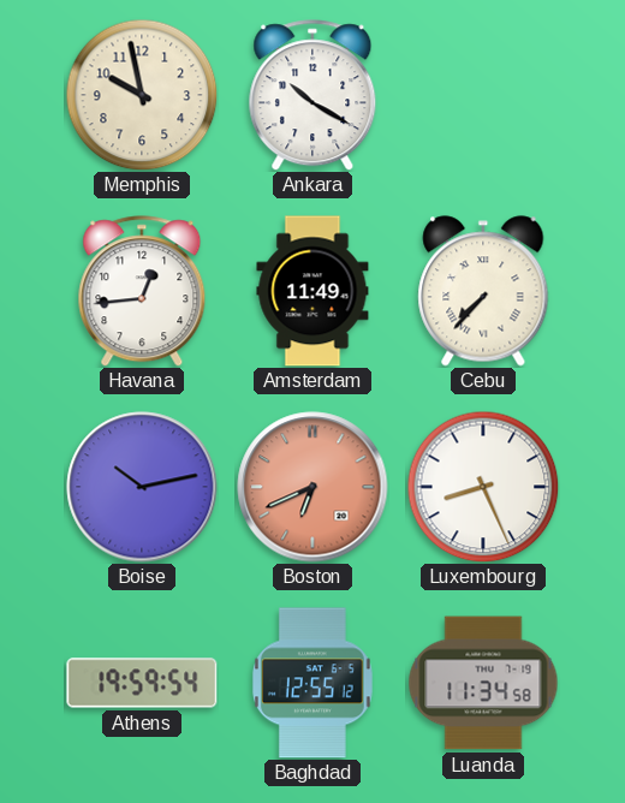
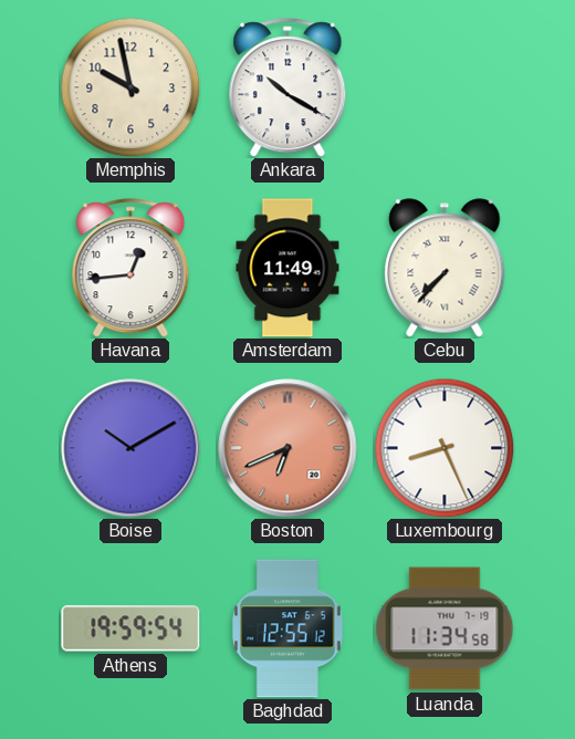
Boise: 10:13 -> 10:10 (130, 448)
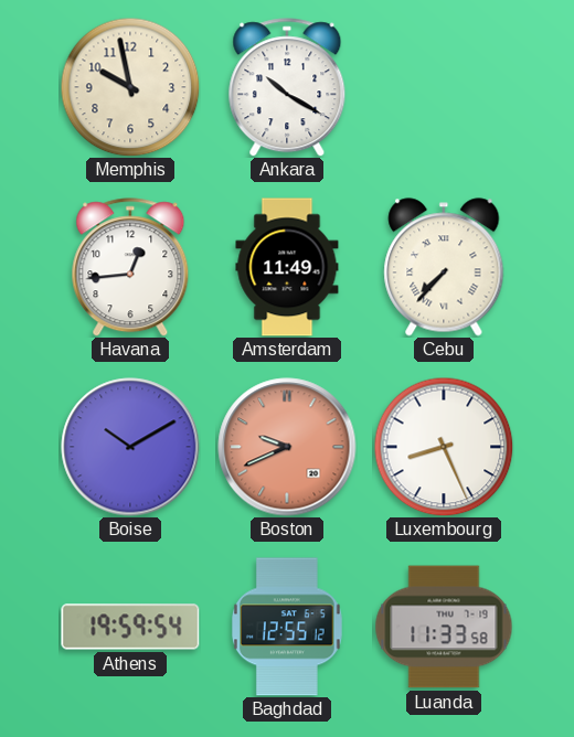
Boston: 6:41 -> 9:41 (287, 447)
Luanda: 11:34 -> 11:33 (444, 627)
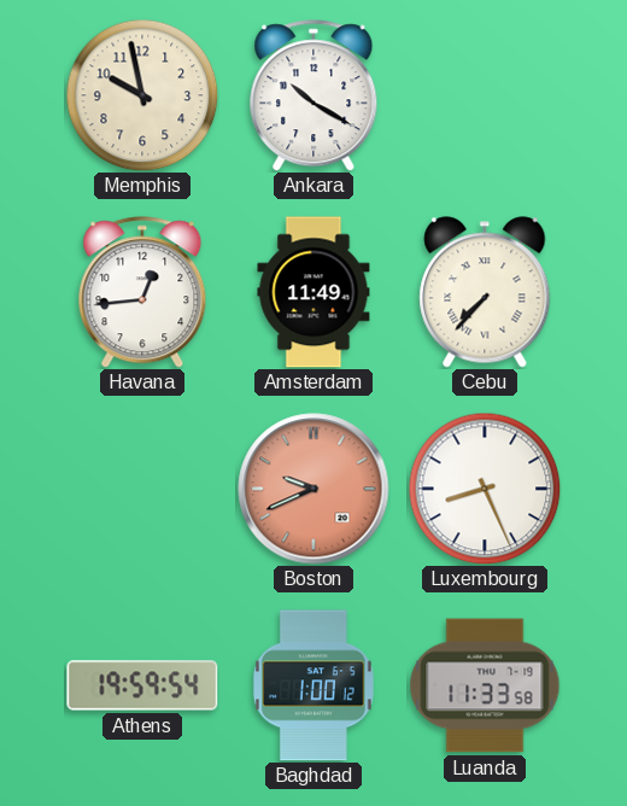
Boise: 10:10 -> none (130, 447)
Baghdad: 12:55 -> 1:00 (313, 685)
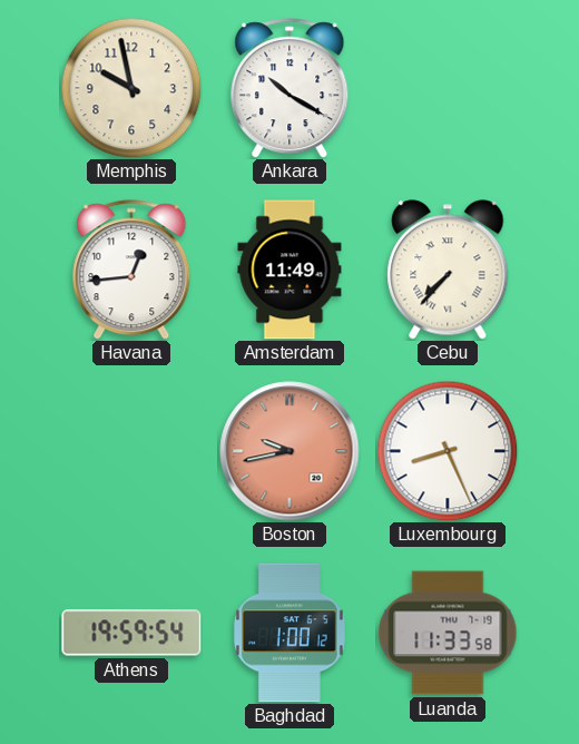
Boston: 9:41 -> 9:43 (289, 451)
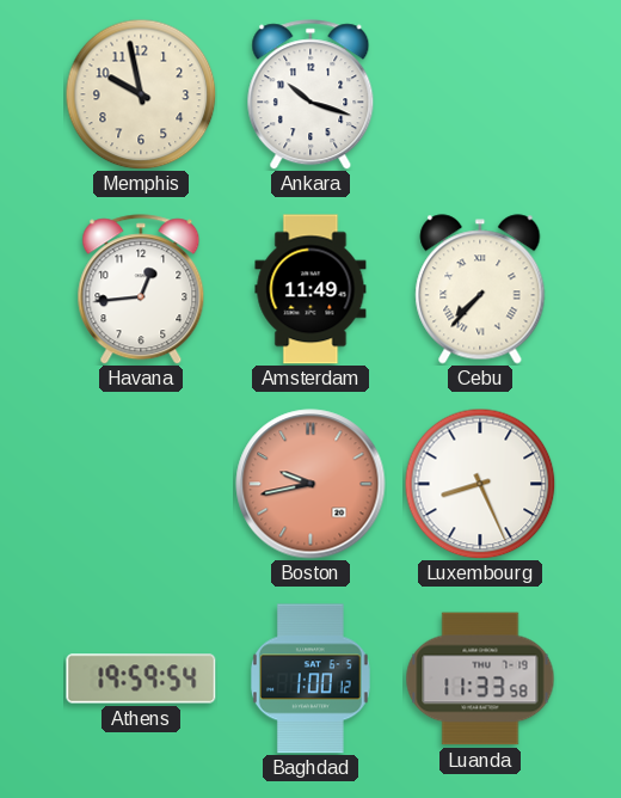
Ankara: 10:20 -> 10:18 (310, 94)
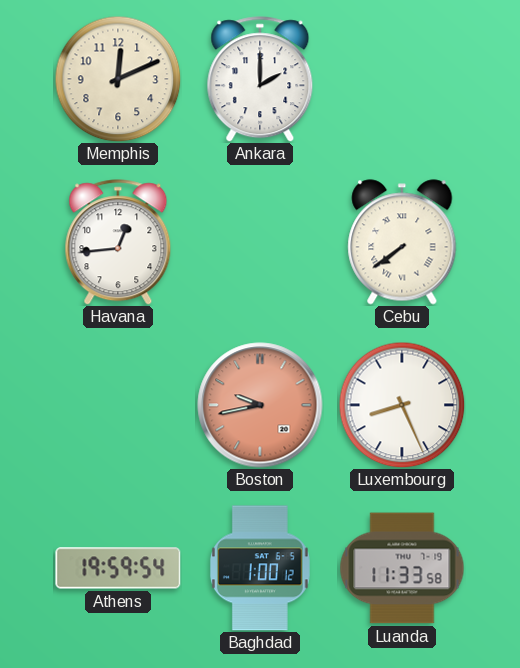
Memphis: 9:58 -> 12:11 (118, 79)
Ankara: 10:18 -> 2:00 (260, 79)
Amsterdam: 11:49 -> none (310, 289)
Cebu: 7:37 -> 7:39 (402, 242)
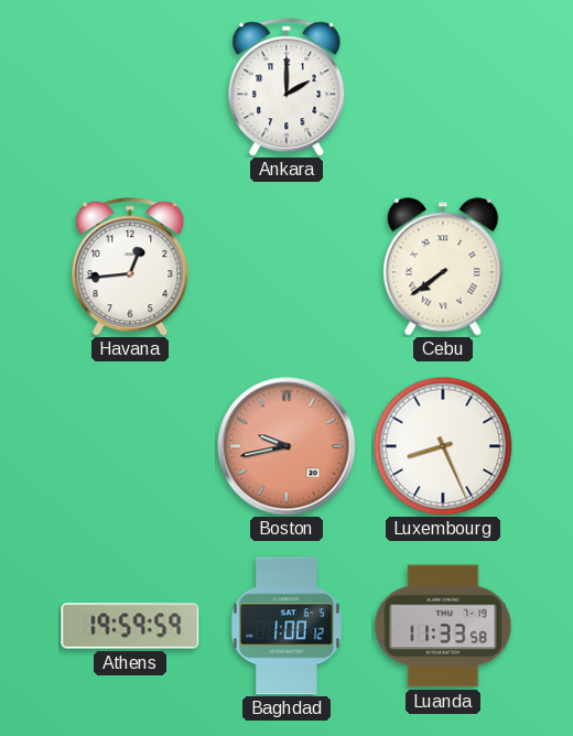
Memphis: 12:11 -> none (118, 79)
Athens: 19:59:54 -> 19:59:59 (130, 626)
